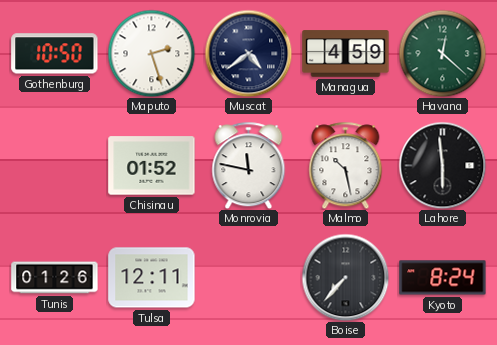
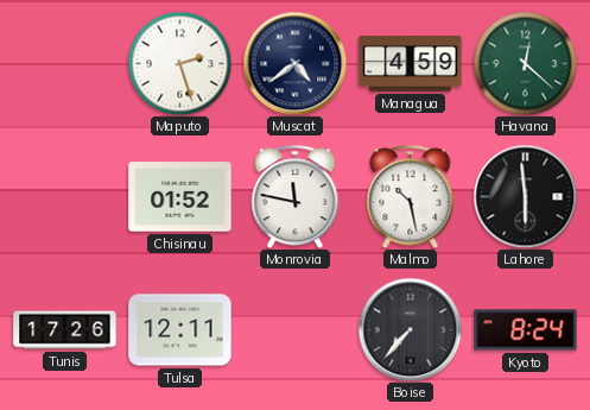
Gothenburg: 10:50 -> none (55, 54)
Tunis: 01:26 -> 17:26 (65, 330)
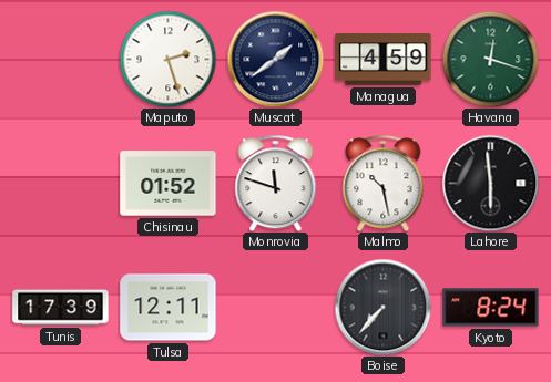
Muscat: 4:39 -> 1:39 (275, 59)
Havana: 12:22 -> 12:18 (490, 59)
Monrovia: 11:47 -> 11:48 (276, 183)
Tunis: 17:26 -> 17:39 (61, 308)
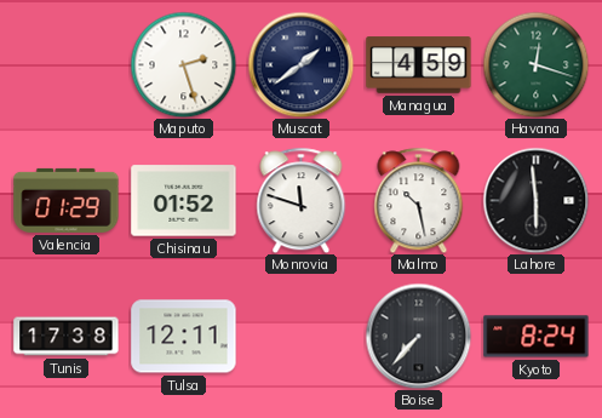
Valencia: none -> 01:29 (67, 200)
Tunis: 17:39 -> 17:38 (67, 337)
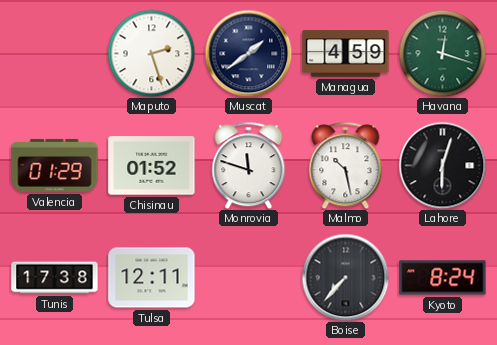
Lahore: 5:59 -> 6:03 (442, 165)
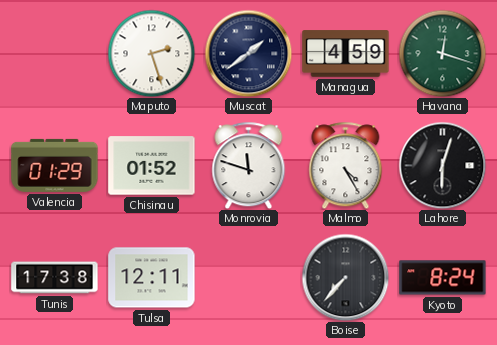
Malmo: 10:28 -> 4:25 (346, 165)
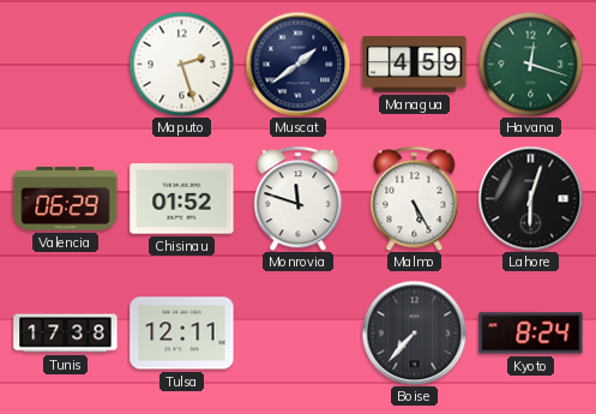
Valencia: 01:29 -> 06:29 (66, 198)
Malmo: 4:25 -> 5:25 (415, 198)
